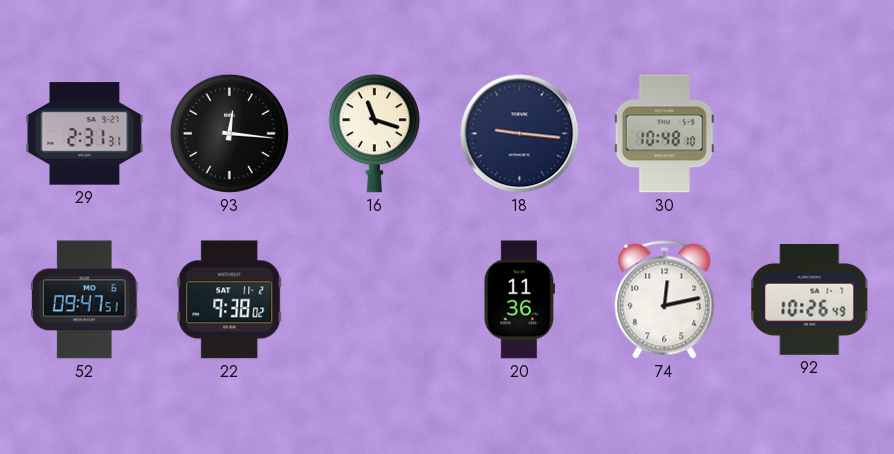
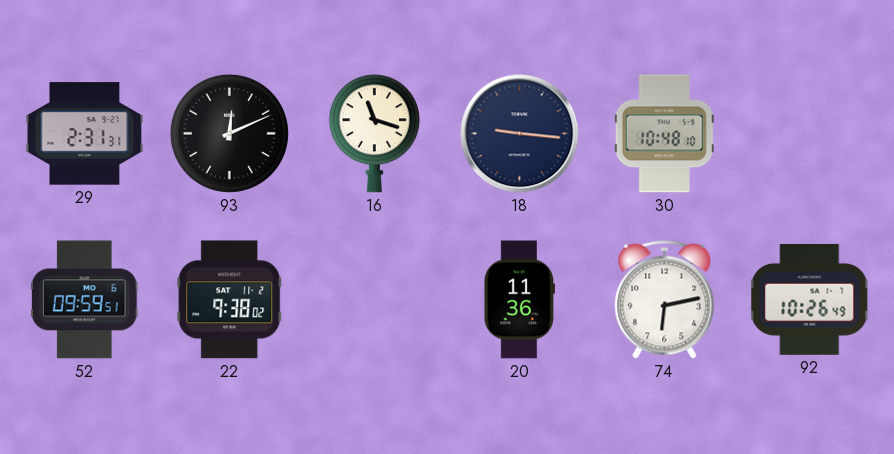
93: 12:16 -> 12:11 (229, 133)
52: 09:47 -> 09:59 (85, 300)
74: 12:13 -> 6:13 (665, 300)
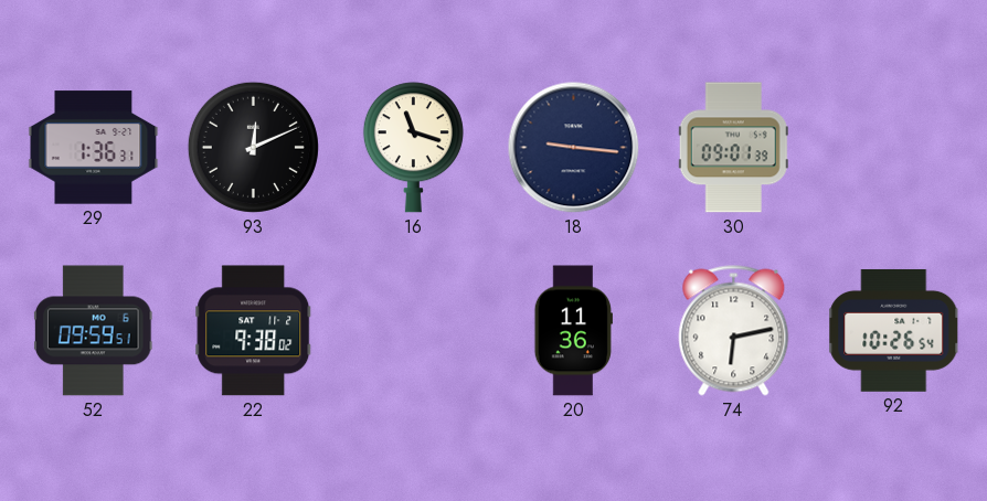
29: 2:31 -> 1:36 (94, 148)
30: 10:48 -> 09:01 (733, 148)
92: 10:26:49 -> 10:26:54 (894, 330)
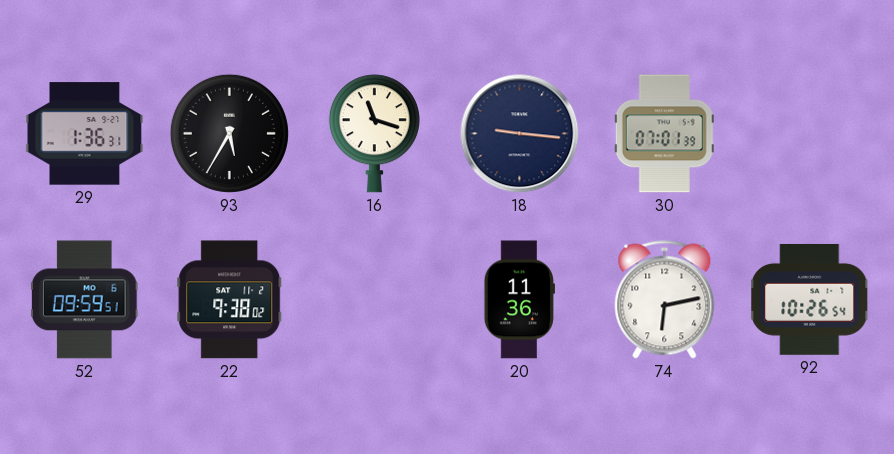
93: 12:11 -> 5:35 (229, 133)
30: 09:01 -> 07:01 (664, 134)
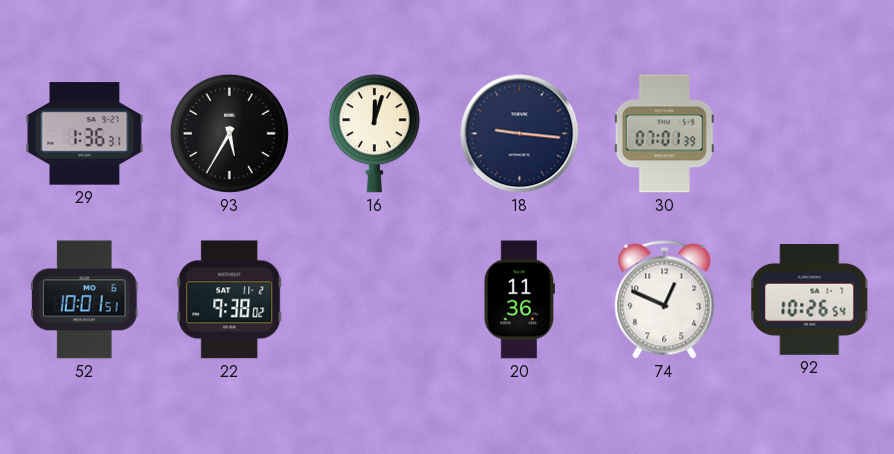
16: 11:18 -> 12:03 (374, 134)
52: 09:59 -> 10:01 (85, 300)
74: 6:13 -> 12:49 (665, 300)
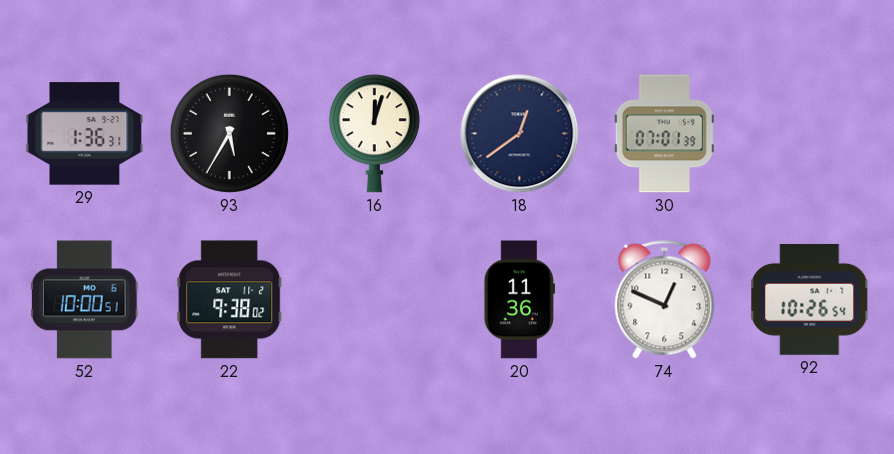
18: 9:16 -> 12:39 (520, 134)
52: 10:01 -> 10:00 (85, 300)
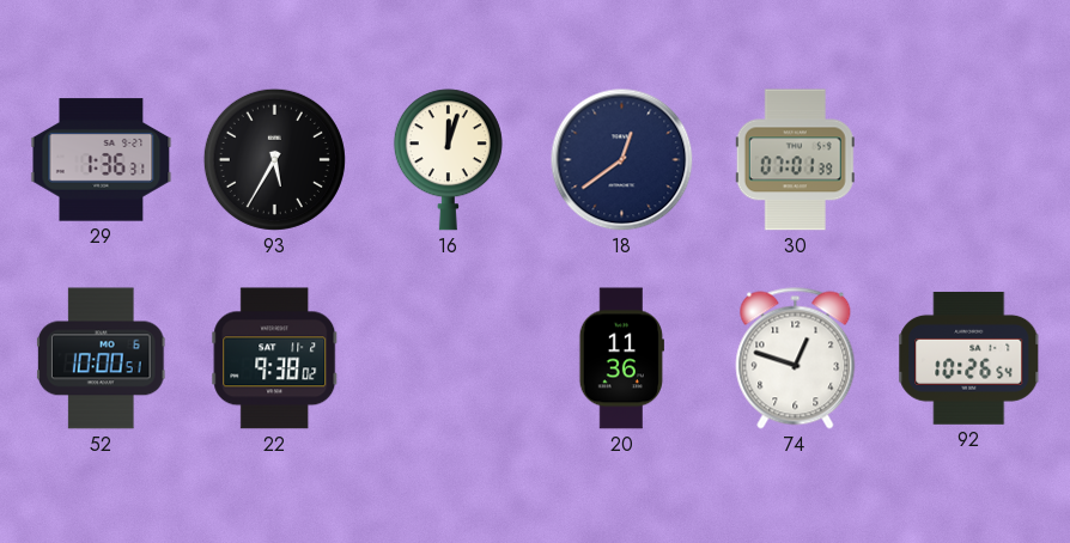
74: 12:49 -> 12:48 (796, 359)
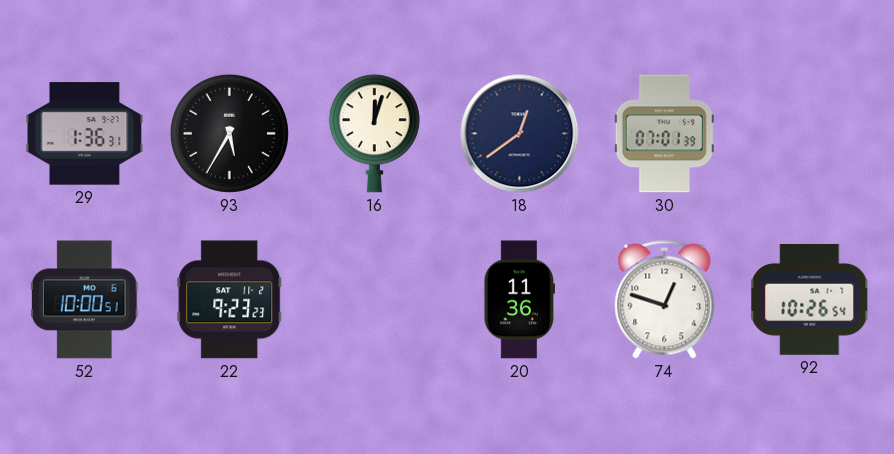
22: 9:38 -> 9:23 (230, 300)
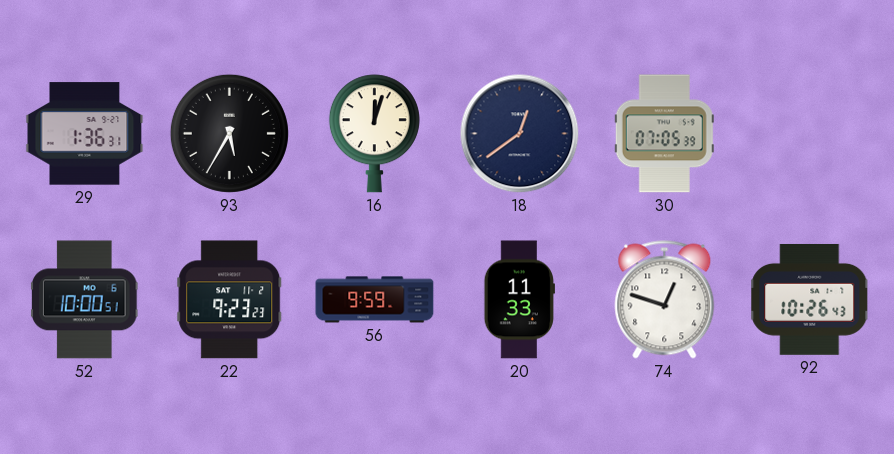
30: 07:01 -> 07:05 (664, 134)
56: none -> 9:59 (375, 300)
20: 11:36 -> 11:33 (519, 300)
92: 10:26:54 -> 10:26:43 (810, 299)
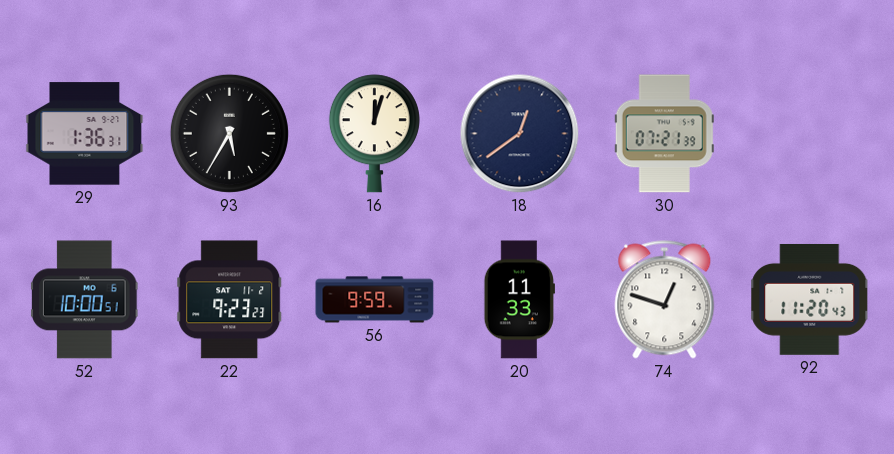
30: 07:05 -> 07:21 (664, 134)
92: 10:26 -> 11:20 (810, 299)
